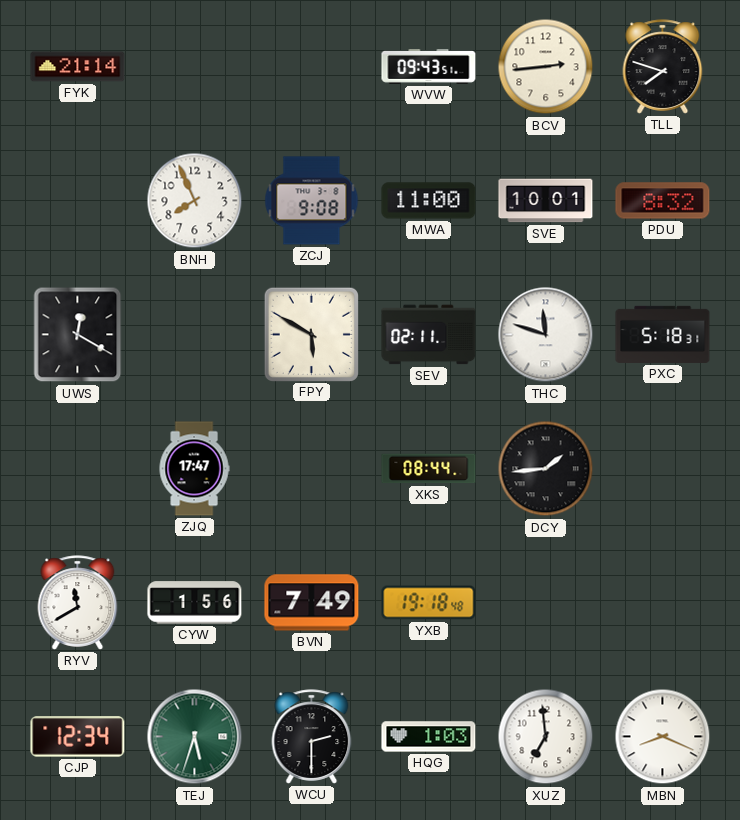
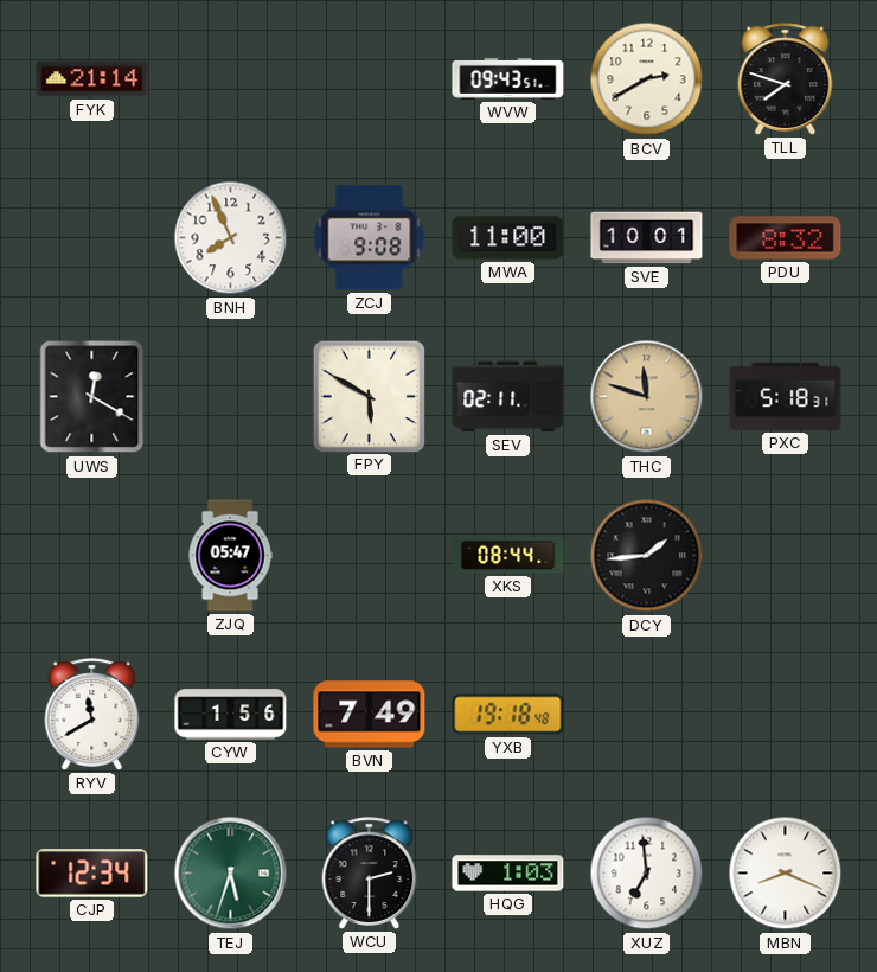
BCV: 2:44 -> 2:40 (647, 79)
THC dial: white -> champagne (647, 397)
ZJQ: 17:47 -> 05:47 (230, 556)
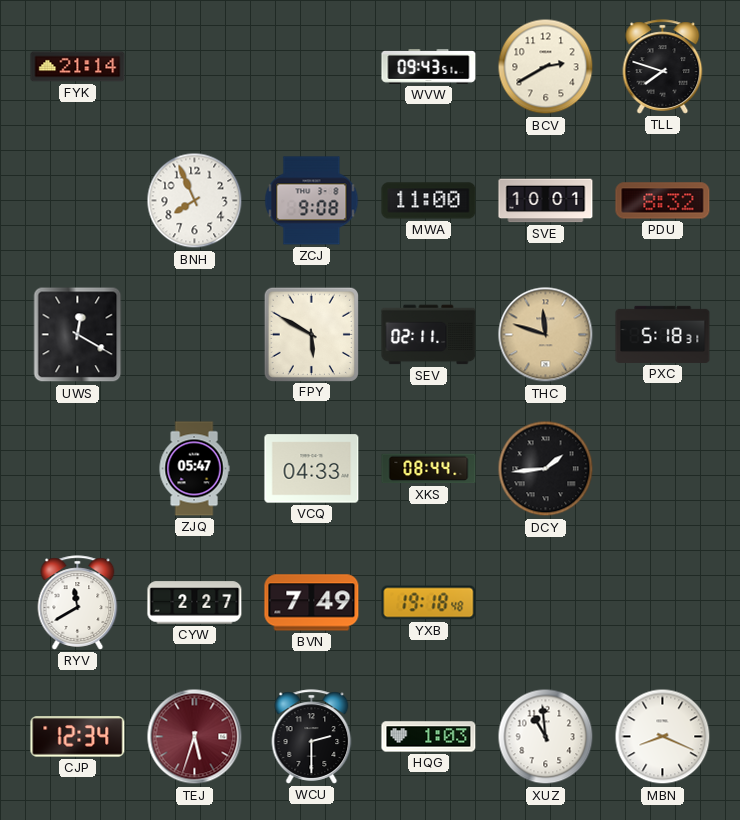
VCQ: none -> 04:33 (312, 469)
CYW: 1:56 -> 2:27 (195, 603)
TEJ dial: green -> burgundy (195, 737)
XUZ: 6:59 -> 10:59 (546, 737)
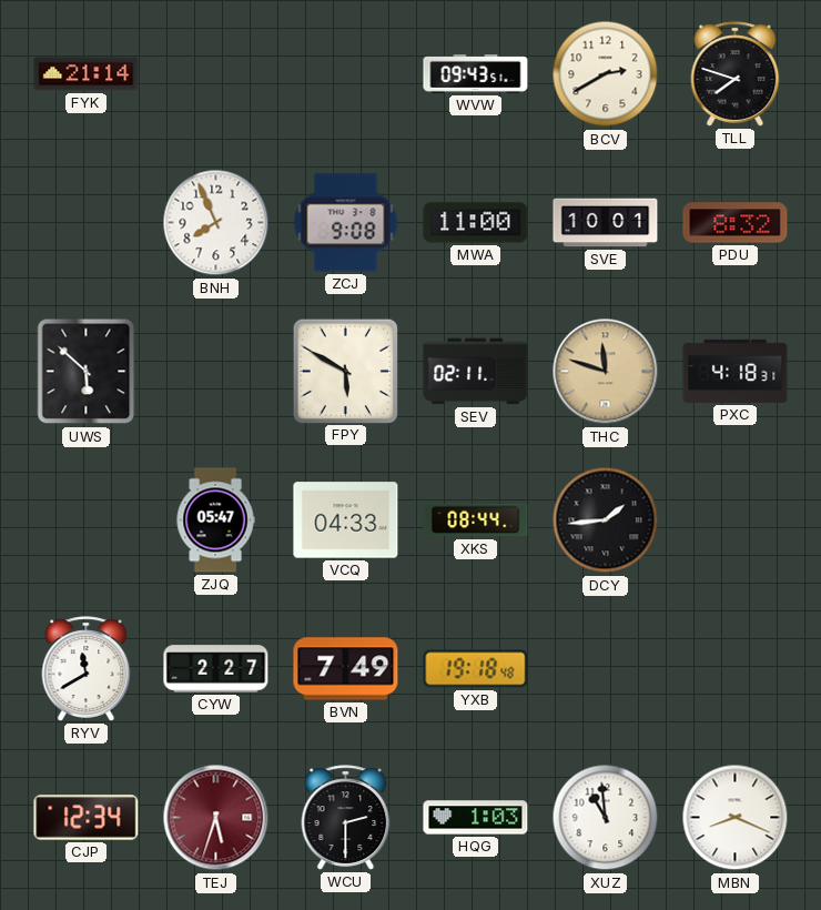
UWS: 12:20 -> 5:52 (87, 372)
PXC: 5:18 -> 4:18 (736, 371)
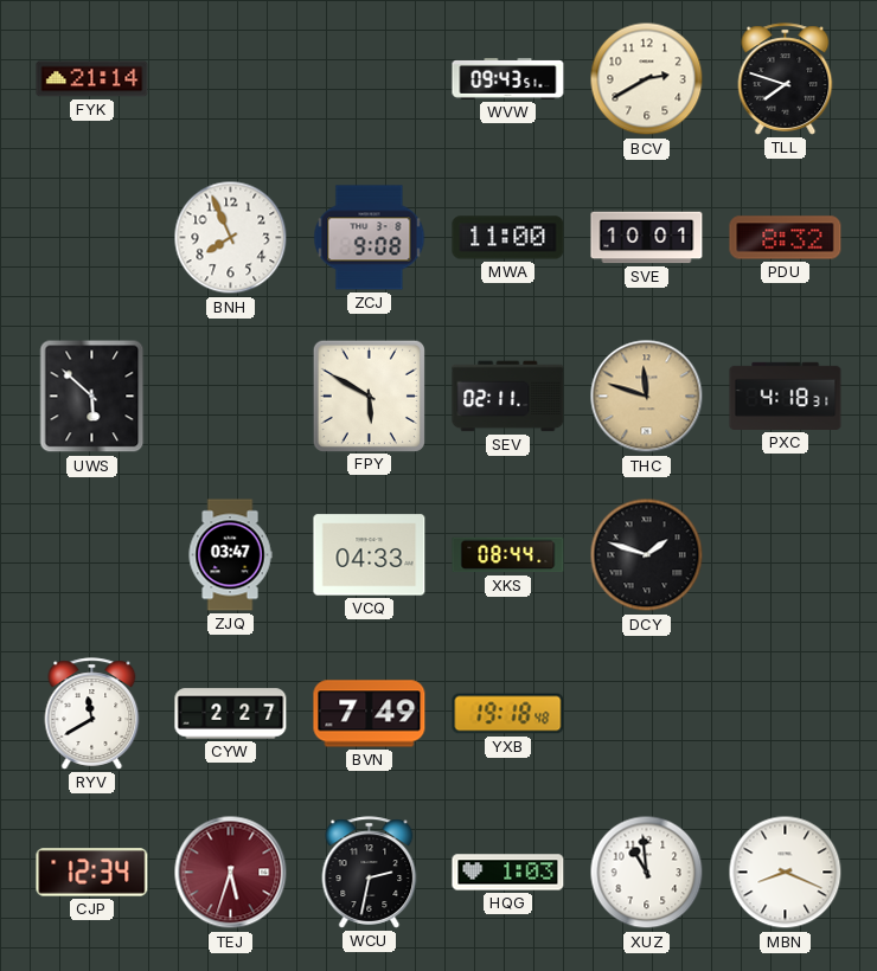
ZJQ: 05:47 -> 03:47 (230, 555)
DCY: 1:44 -> 1:48 (647, 555)
WCU: 2:30 -> 2:32 (370, 873)
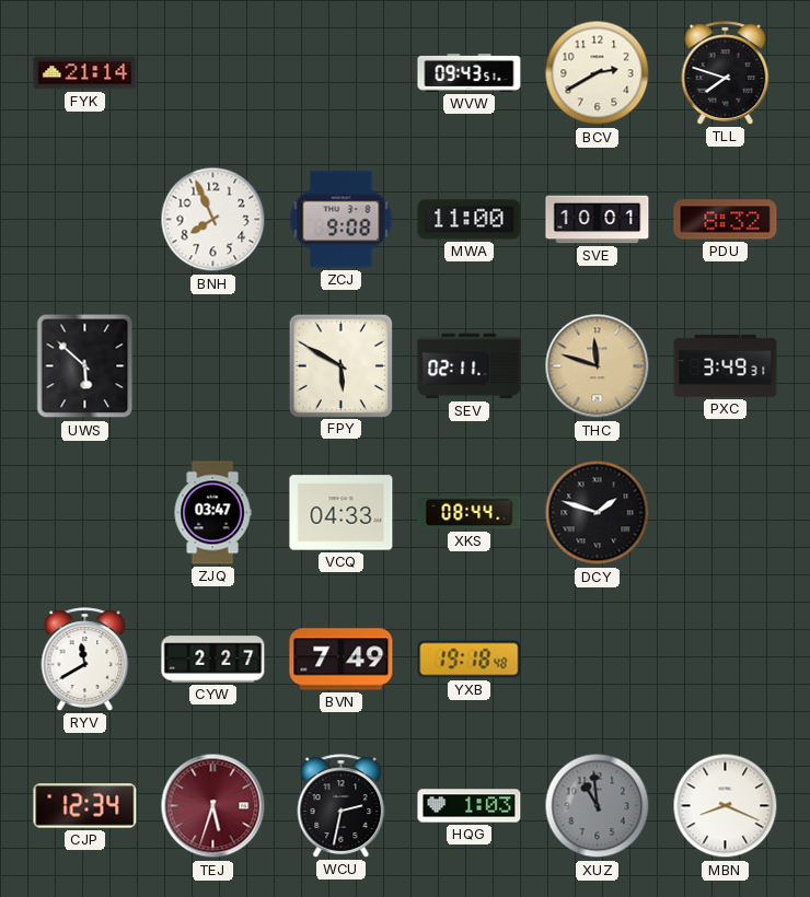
PXC: 4:18 -> 3:49 (726, 365)
XUZ dial: white -> grey (598, 806)
